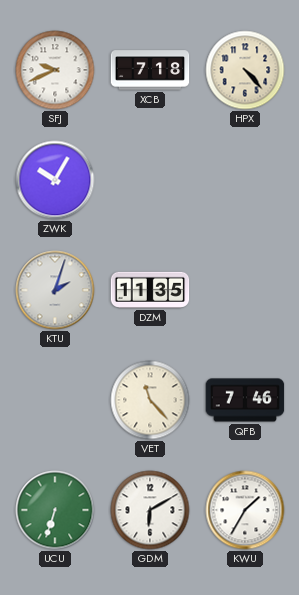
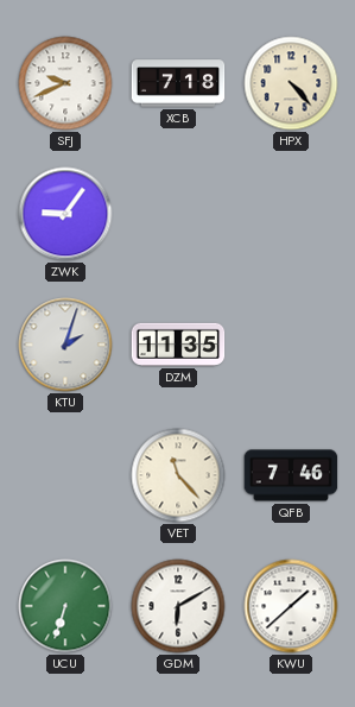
ZWK: 10:05 -> 9:06 (65, 214)
KWU: 1:35 -> 1:38 (291, 606)
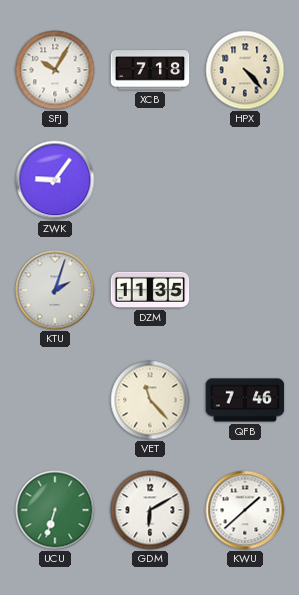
SFJ: 9:41 -> 10:05 (55, 70)
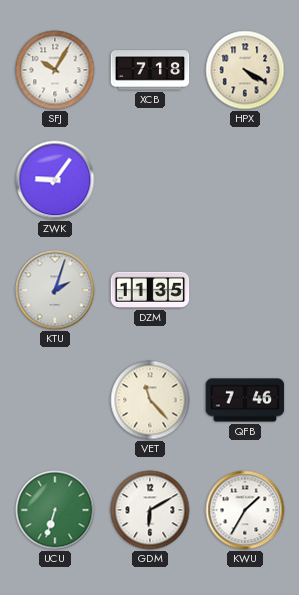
HPX: 4:23 -> 4:20 (245, 70)
KWU: 1:38 -> 1:35 (245, 510)
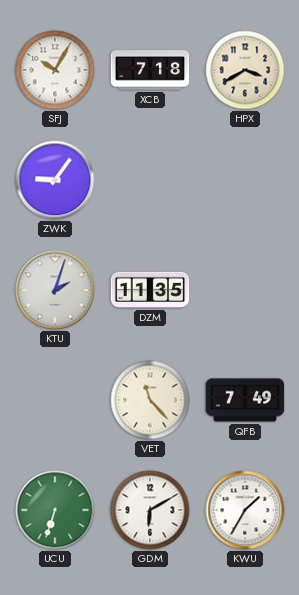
HPX: 4:20 -> 3:40 (245, 70)
QFB: 7:46 -> 7:49 (245, 400)
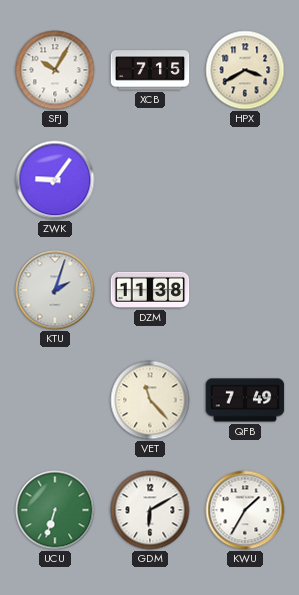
XCB: 7:18 -> 7:15 (150, 70)
DZM: 11:35 -> 11:38 (150, 290)
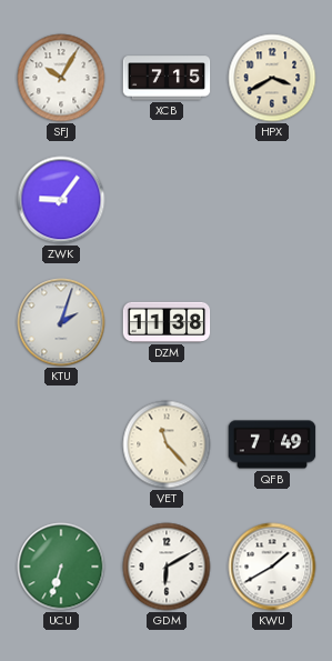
KWU: 1:35 -> 1:40 (272, 567)
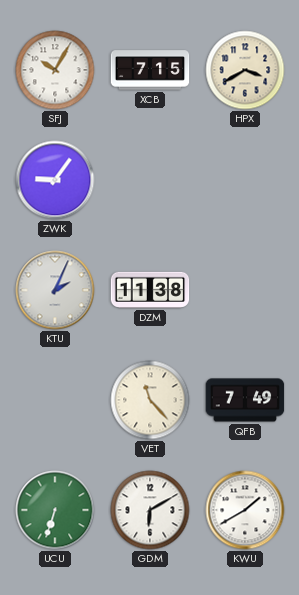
KTU: 2:03 -> 2:04 (55, 290)
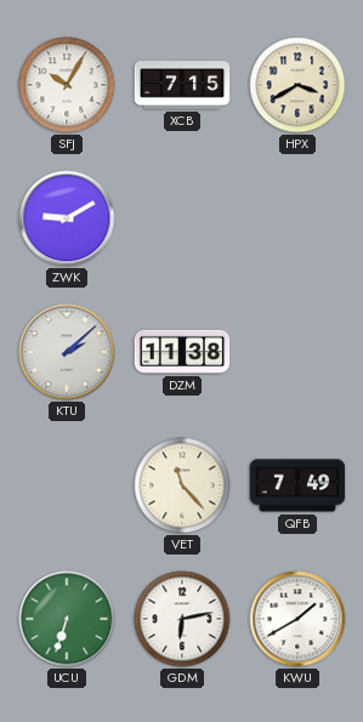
ZWK: 9:06 -> 9:10 (67, 218)
KTU: 2:04 -> 2:08 (67, 352)
GDM: 6:10 -> 6:13 (182, 619)
